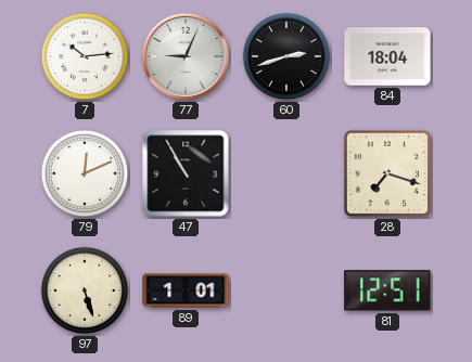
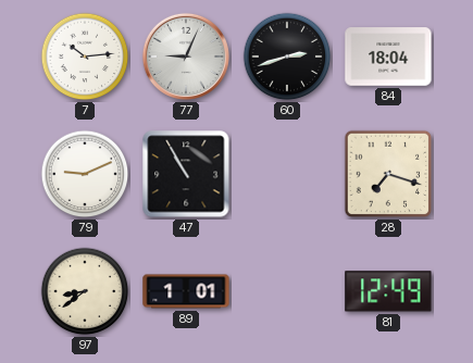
79: 12:11 -> 9:11 (85, 174)
97: 5:27 -> 8:39 (85, 291)
81: 12:51 -> 12:49 (388, 291)
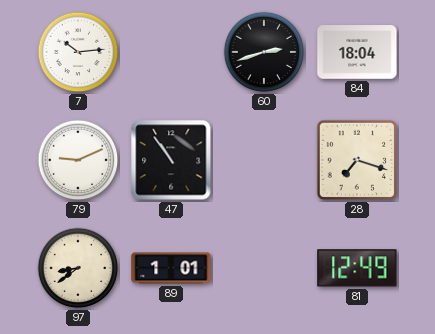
77: 9:04 -> none (186, 57)
47: 10:55 -> 10:54 (171, 160)
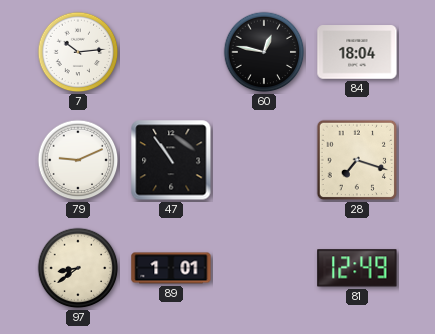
60: 2:42 -> 12:47 (264, 52)
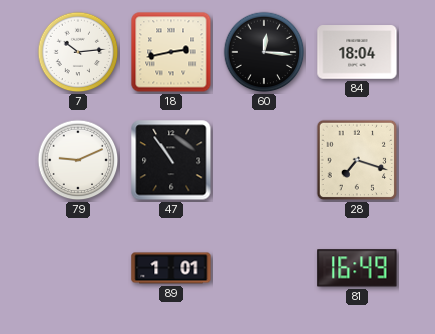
18: none -> 2:43 (171, 52)
60: 12:47 -> 12:16 (264, 52)
97: 8:39 -> none (78, 268)
81: 12:49 -> 16:49 (357, 268)
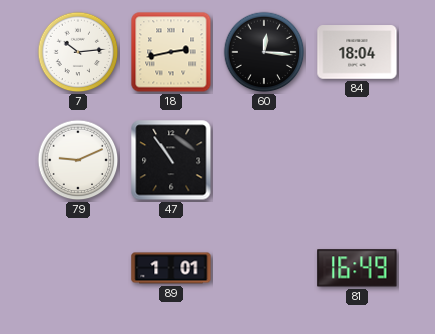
28: 7:18 -> none (357, 160)
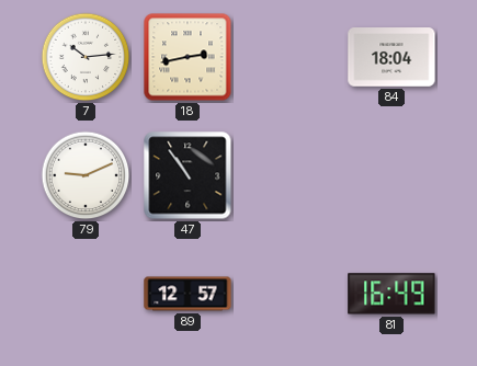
60: 12:16 -> none (264, 52)
89: 1:01 -> 12:57 (188, 294)
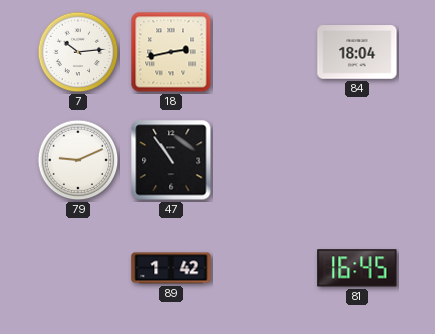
89: 12:57 -> 1:42 (171, 268)
81: 16:49 -> 16:45 (357, 268)
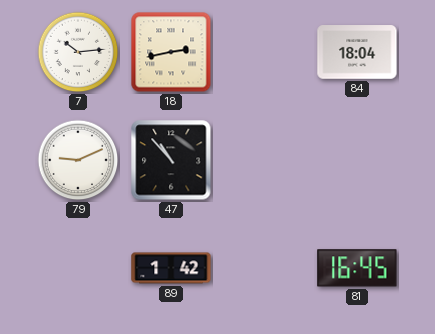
47: 10:54 -> 10:53 (171, 160)
